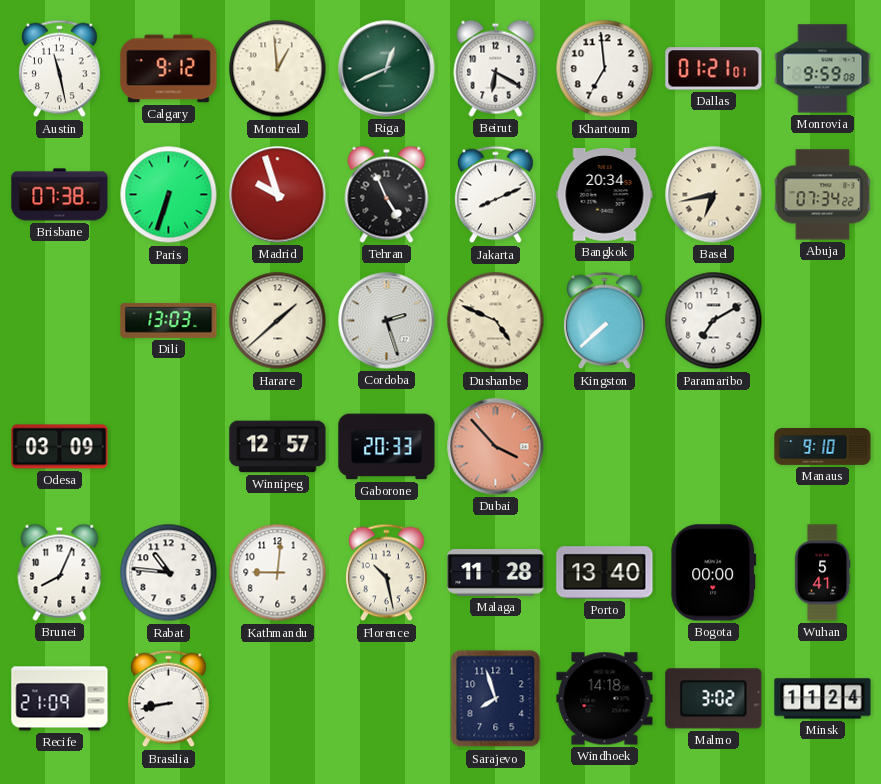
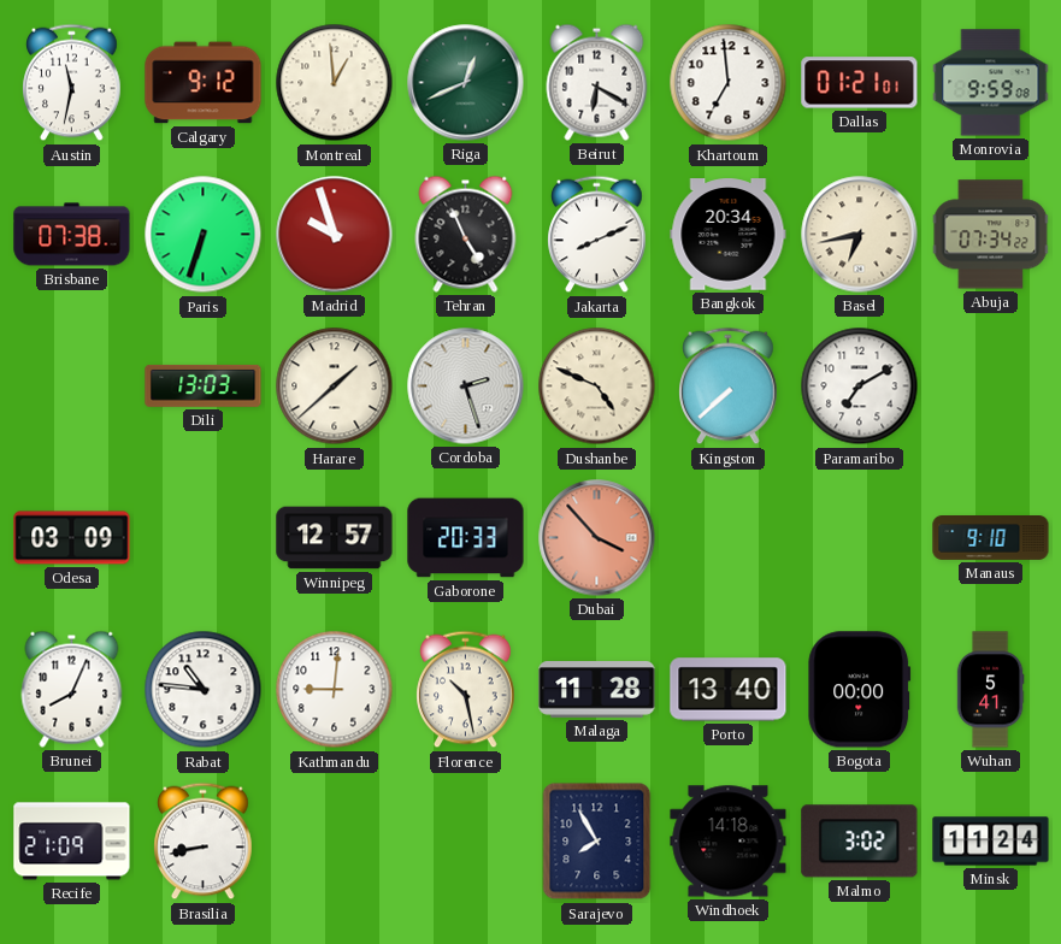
Austin: 11:28 -> 11:32 (72, 83)
Sarajevo: 7:57 -> 7:55 (597, 842)
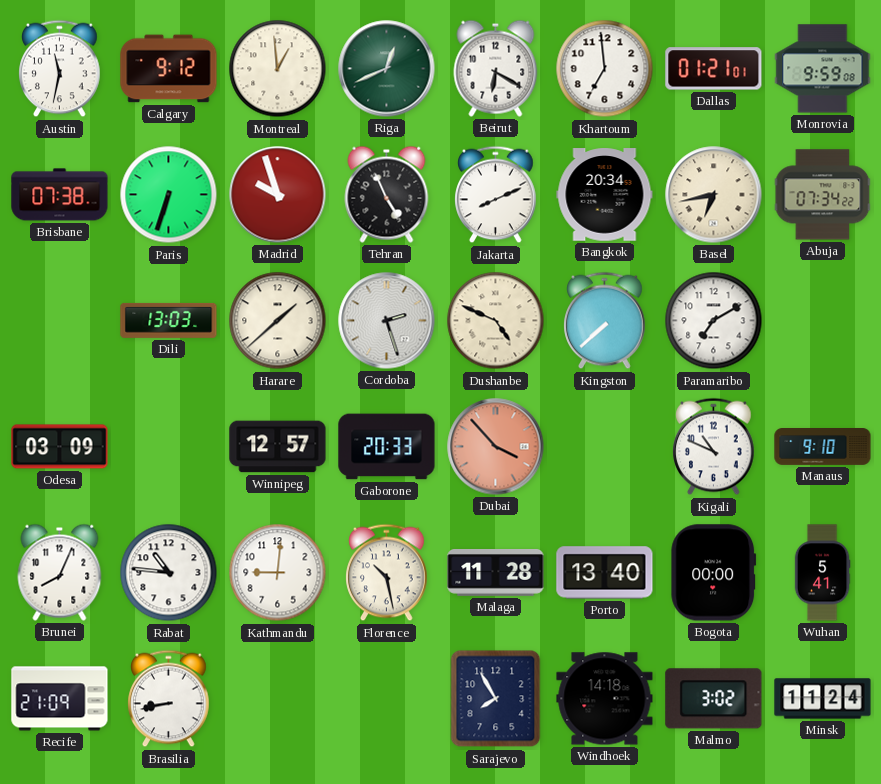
Kigali: none -> 10:49 (714, 447)
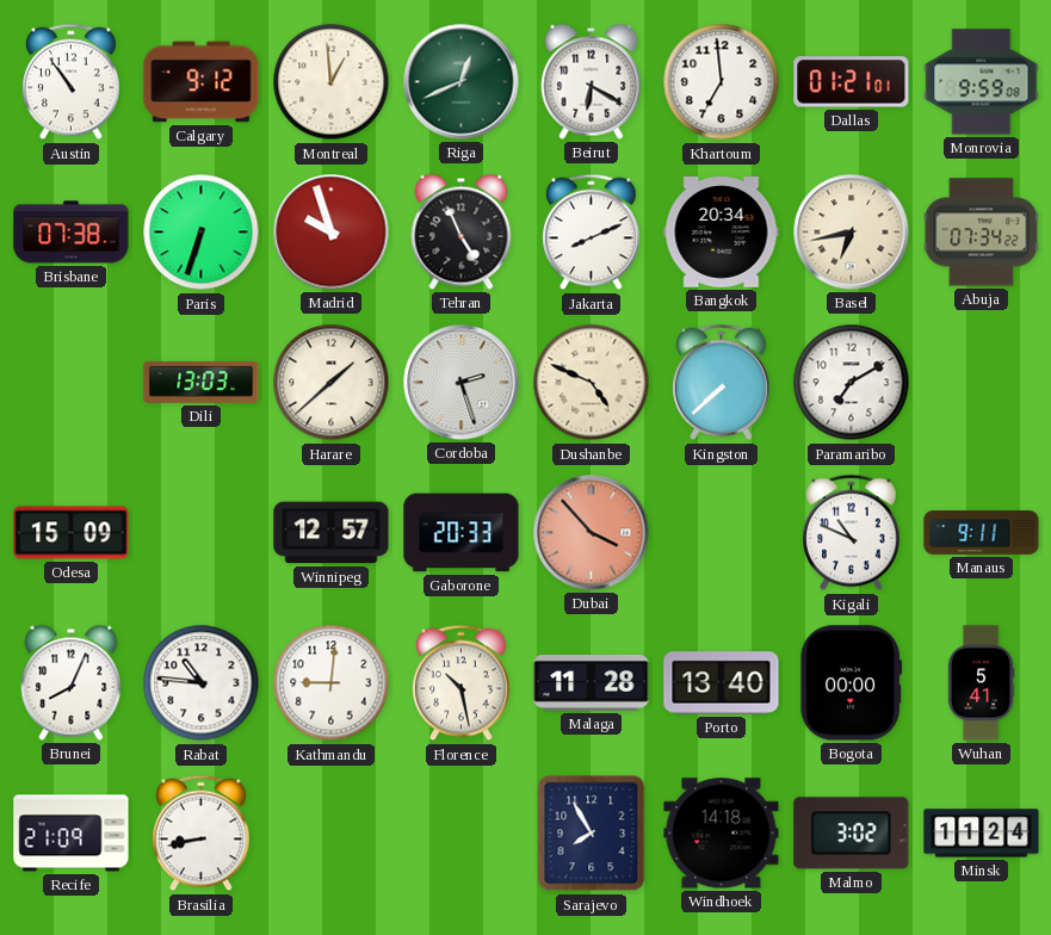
Austin: 11:32 -> 10:54 (72, 82)
Odesa: 03:09 -> 15:09 (72, 533)
Manaus: 9:10 -> 9:11 (982, 533)
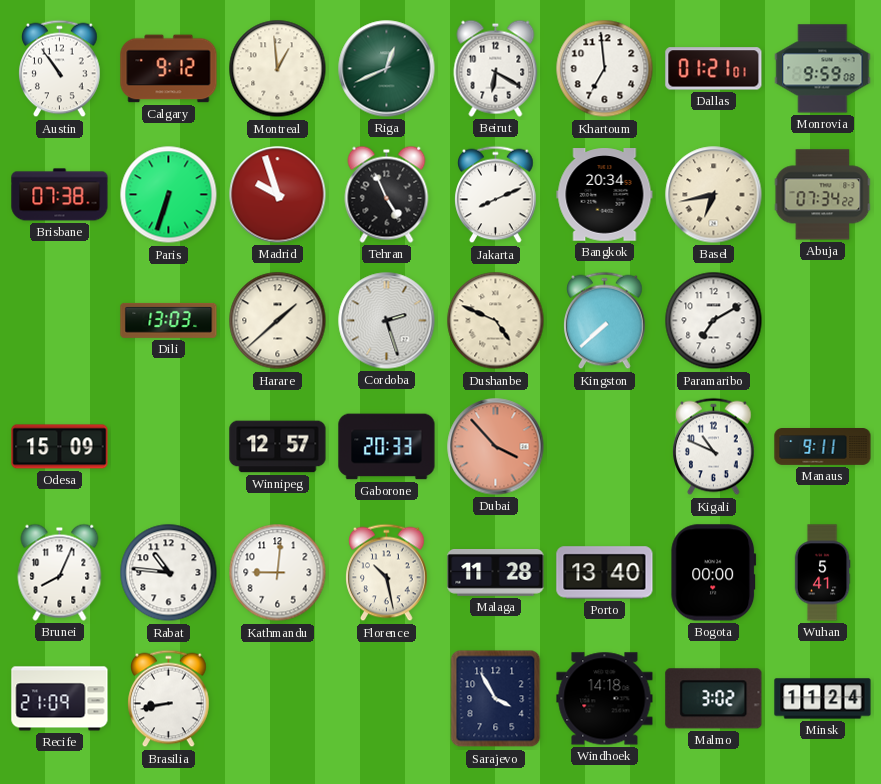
Sarajevo: 7:55 -> 3:55 (496, 699)
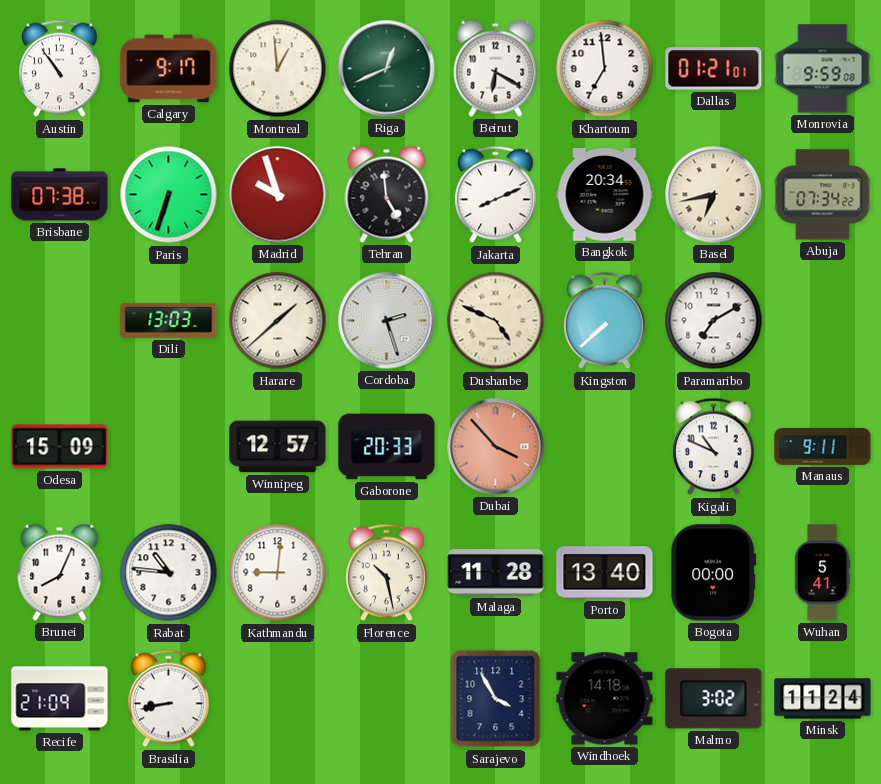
Calgary: 9:12 -> 9:17 (169, 69)
Tehran: 4:56 -> 4:59 (387, 194)
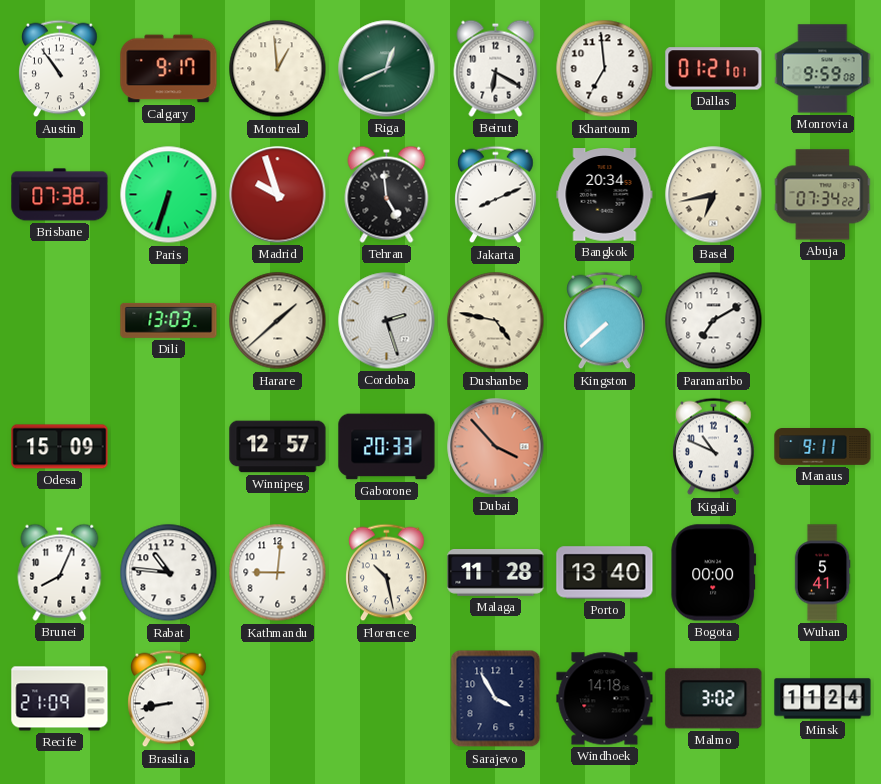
Dushanbe: 4:49 -> 4:47 (496, 321)
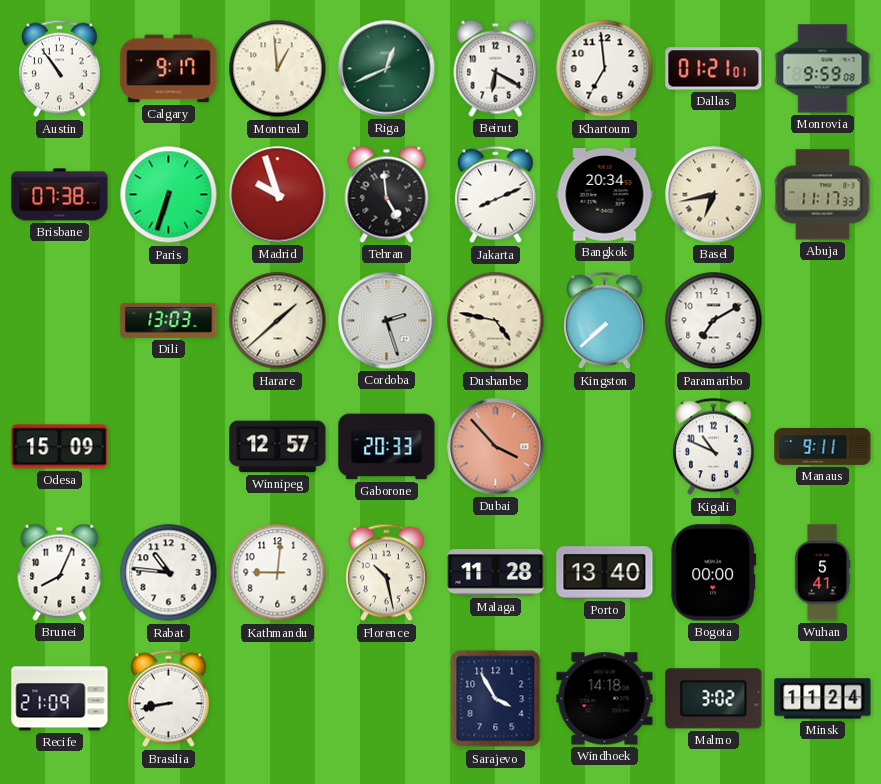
Abuja: 07:34 -> 11:17 (823, 195)
